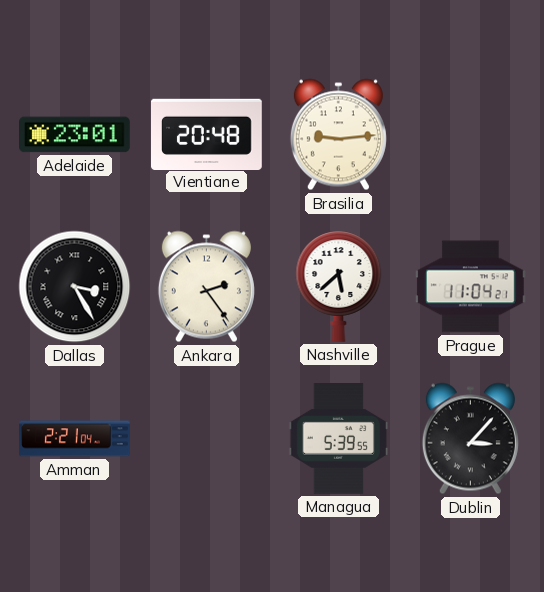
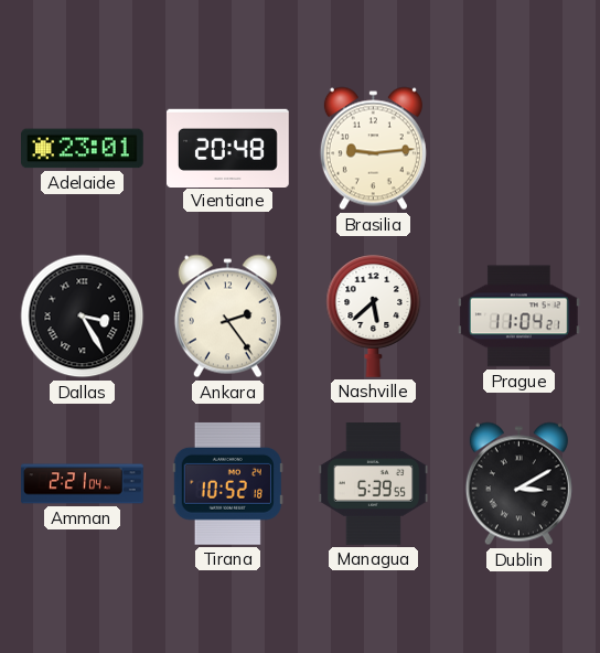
Tirana: none -> 10:52 (227, 483)
Dublin: 3:07 -> 3:10 (518, 484)
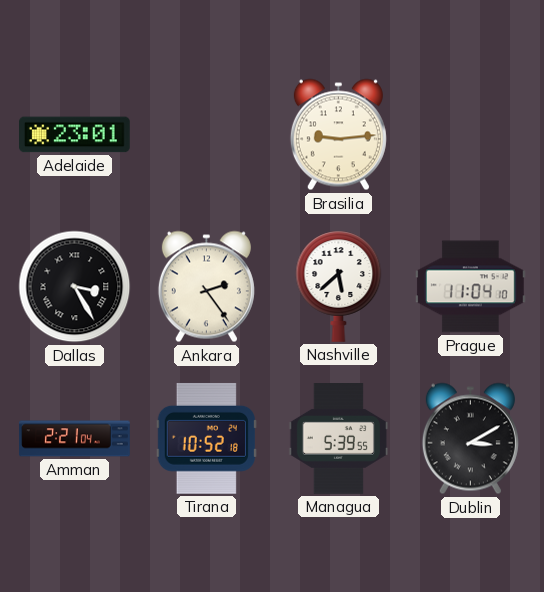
Vientiane: 20:48 -> none (228, 148)
Prague: 11:04:21 -> 11:04:10 (471, 287)
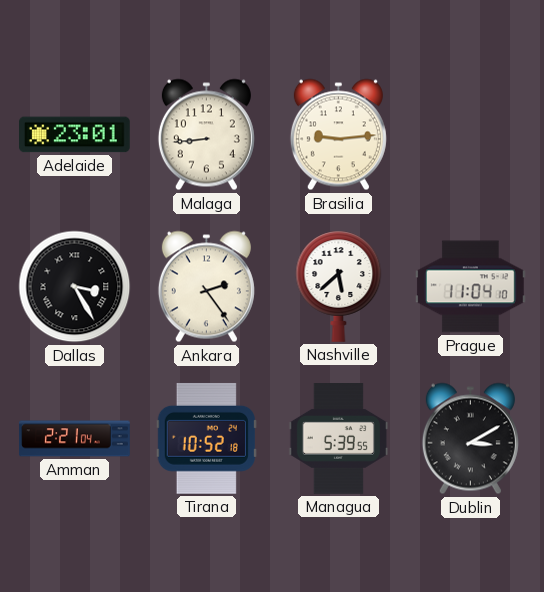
Malaga: none -> 8:44 (206, 135)
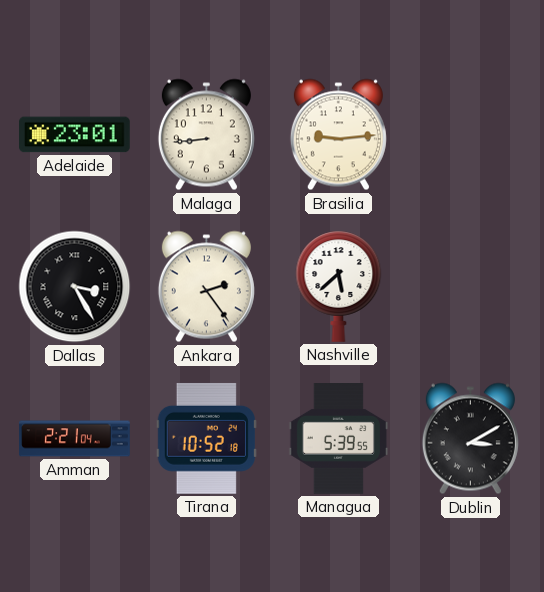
Prague: 11:04 -> none (471, 287)
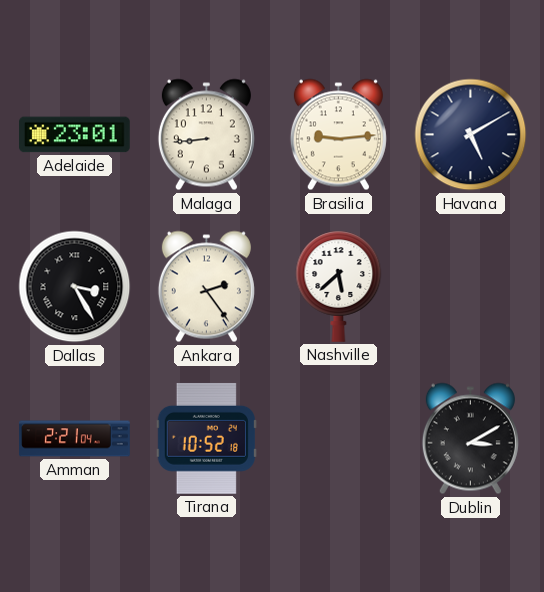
Havana: none -> 5:10 (471, 135)
Managua: 5:39 -> none (338, 439)
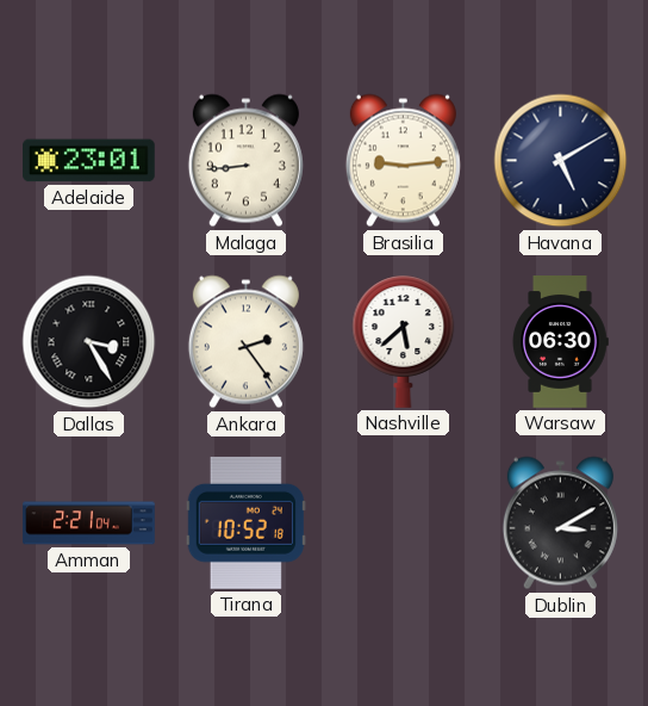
Warsaw: none -> 06:30 (560, 342)
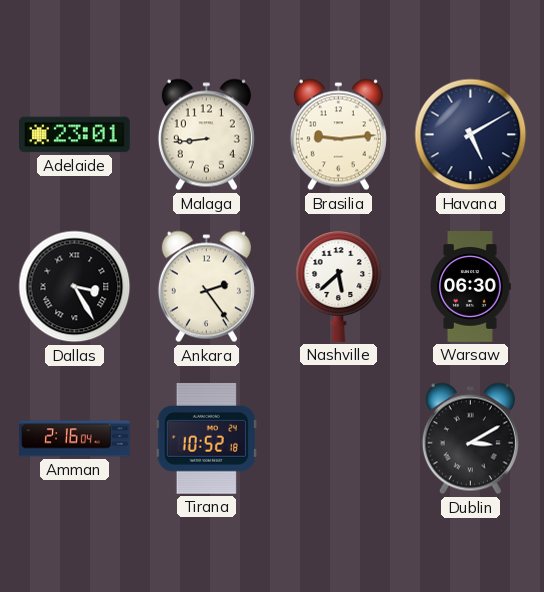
Amman: 2:21 -> 2:16 (75, 439)
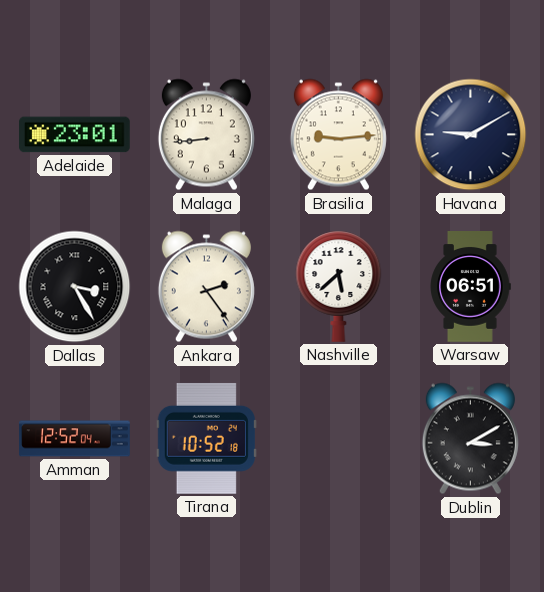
Havana: 5:10 -> 9:10 (471, 135)
Warsaw: 06:30 -> 06:51 (470, 287)
Amman: 2:16 -> 12:52 (75, 439)
